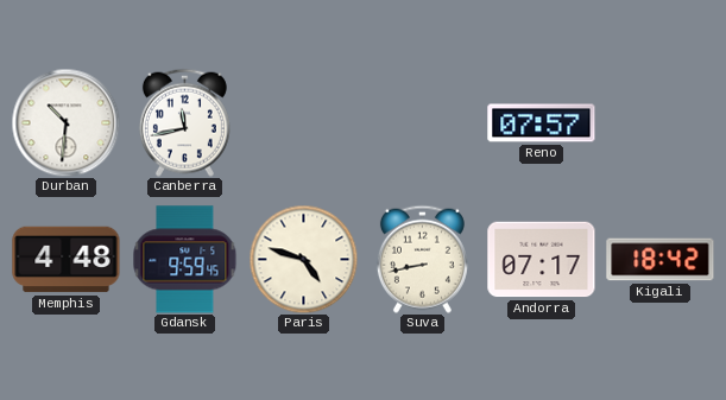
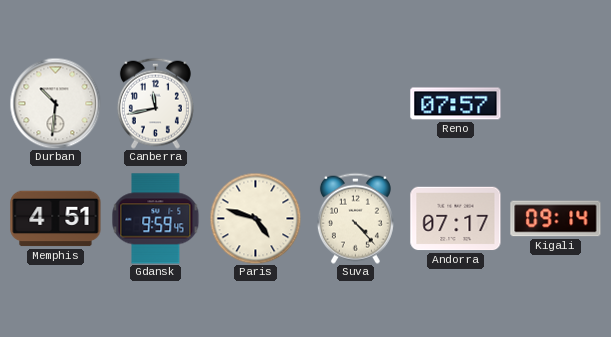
Memphis: 4:48 -> 4:51 (56, 219)
Suva: 8:43 -> 4:23 (355, 218)
Kigali: 18:42 -> 09:14 (556, 219)
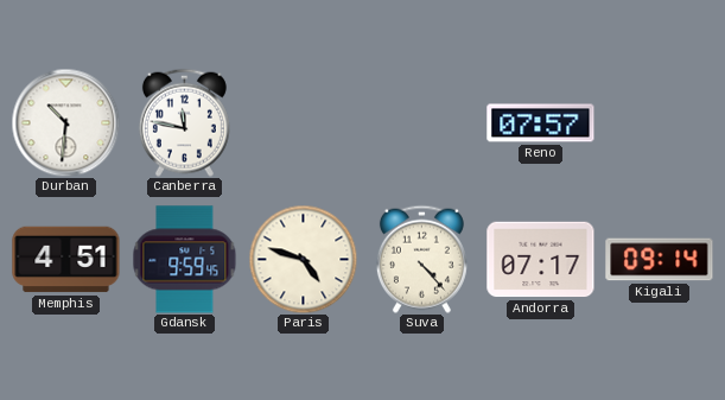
Canberra: 11:43 -> 11:47 (184, 122)
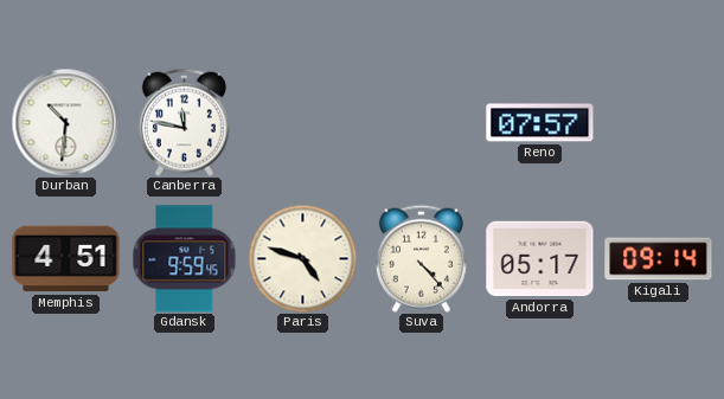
Andorra: 07:17 -> 05:17 (540, 259)
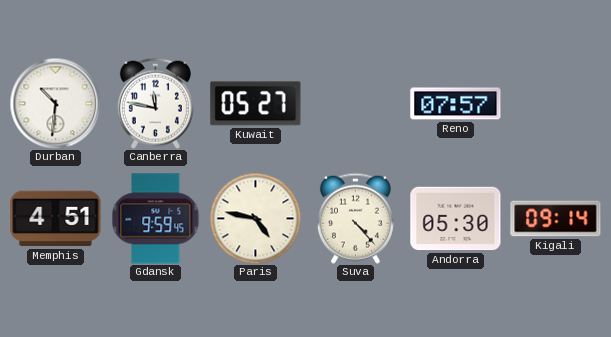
Kuwait: none -> 05:27 (256, 104)
Paris: 4:48 -> 4:47 (255, 218)
Andorra: 05:17 -> 05:30 (456, 219)
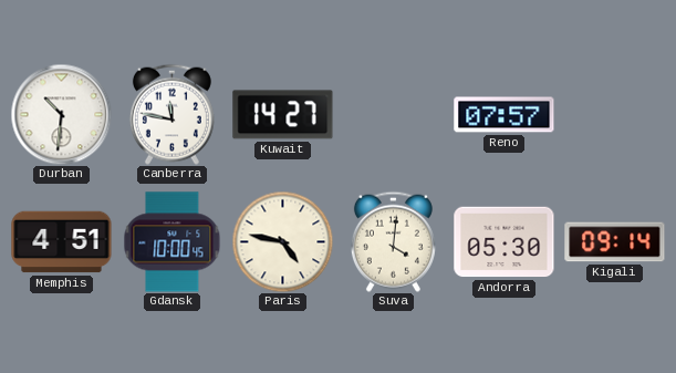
Kuwait: 05:27 -> 14:27 (283, 115)
Gdansk: 9:59 -> 10:00 (173, 242)
Suva: 4:23 -> 4:01 (393, 241)
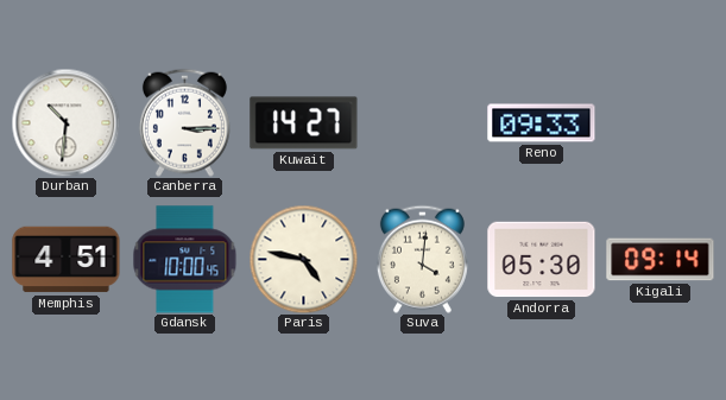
Canberra: 11:47 -> 3:15 (184, 122)
Reno: 07:57 -> 09:33 (542, 123)
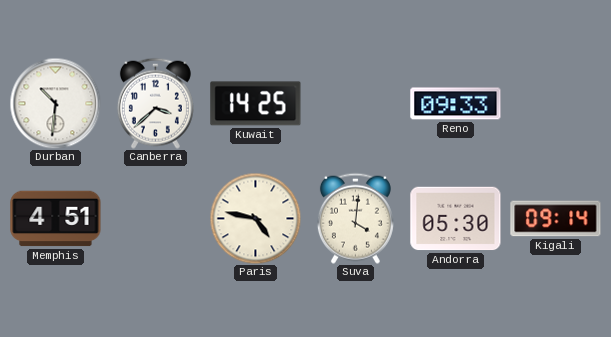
Canberra: 3:15 -> 3:38 (155, 103)
Kuwait: 14:27 -> 14:25 (256, 104)
Gdansk: 10:00 -> none (185, 260)
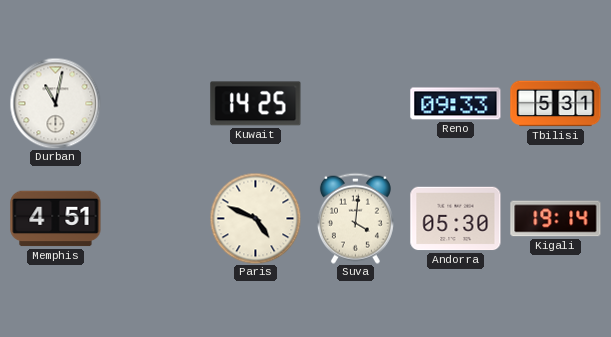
Durban: 10:31 -> 11:02 (55, 103)
Canberra: 3:38 -> none (155, 103)
Tbilisi: none -> 5:31 (556, 104)
Paris: 4:47 -> 4:49 (255, 218)
Kigali: 09:14 -> 19:14 (556, 219)
